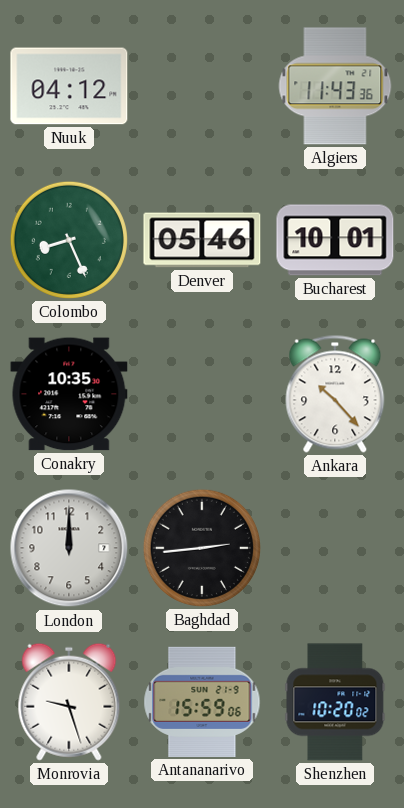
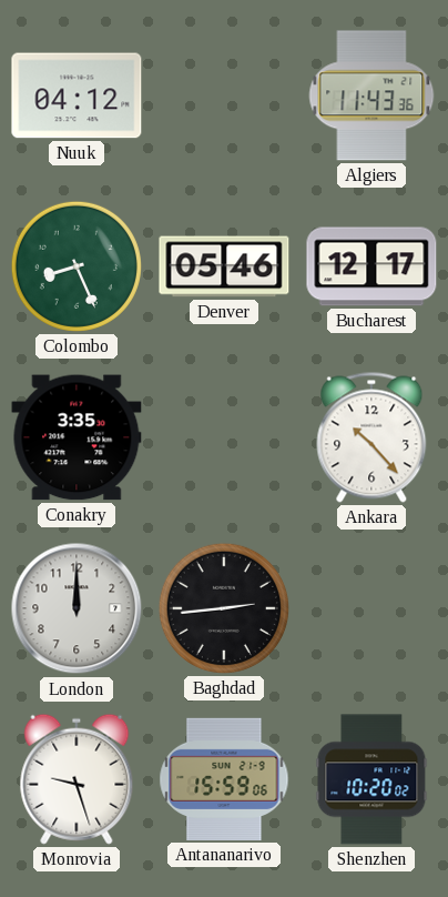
Bucharest: 10:01 -> 12:17 (371, 266)
Conakry: 10:35 -> 3:35 (77, 437)
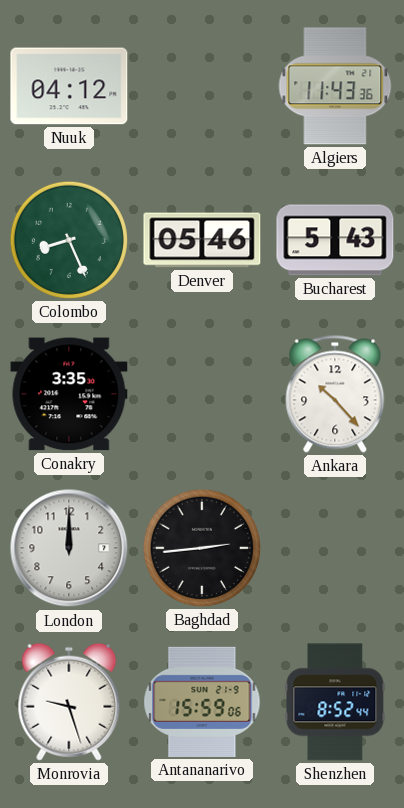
Bucharest: 12:17 -> 5:43 (335, 240)
Shenzhen: 10:20 -> 8:52 (335, 702)
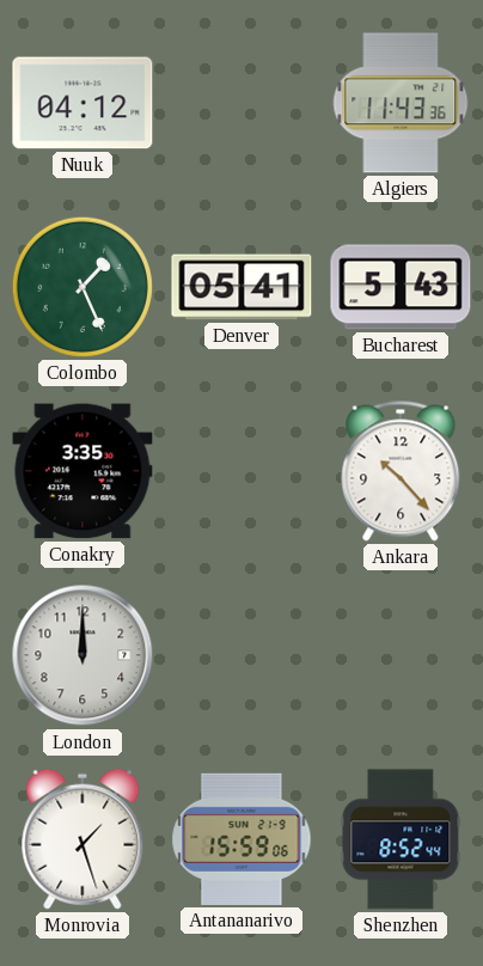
Colombo: 8:26 -> 1:26 (82, 287)
Denver: 05:46 -> 05:41 (241, 287)
Baghdad: 2:44 -> none (202, 548)
Monrovia: 9:27 -> 1:27 (82, 839)
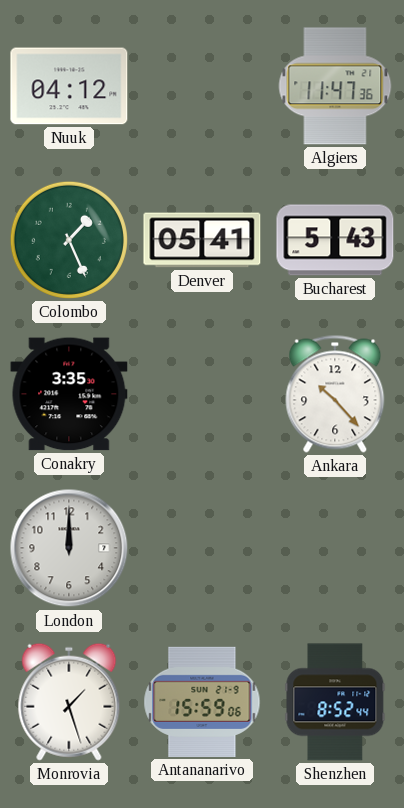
Algiers: 11:43 -> 11:47 (335, 86)
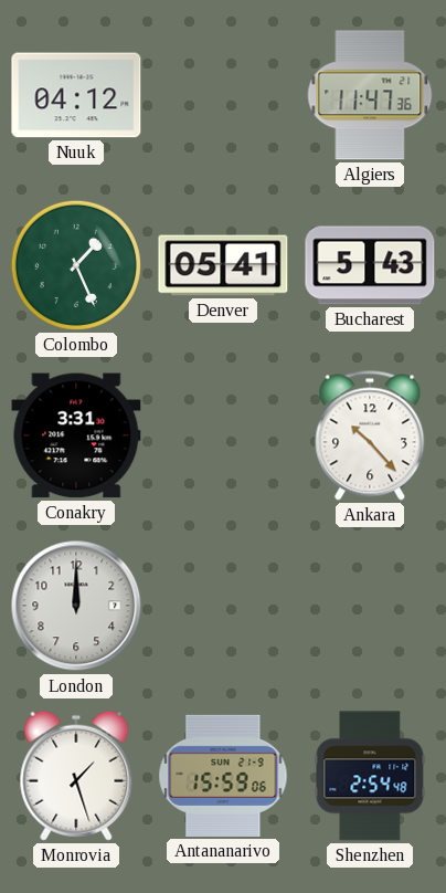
Conakry: 3:35 -> 3:31 (76, 435)
Shenzhen: 8:52 -> 2:54 (370, 776)
